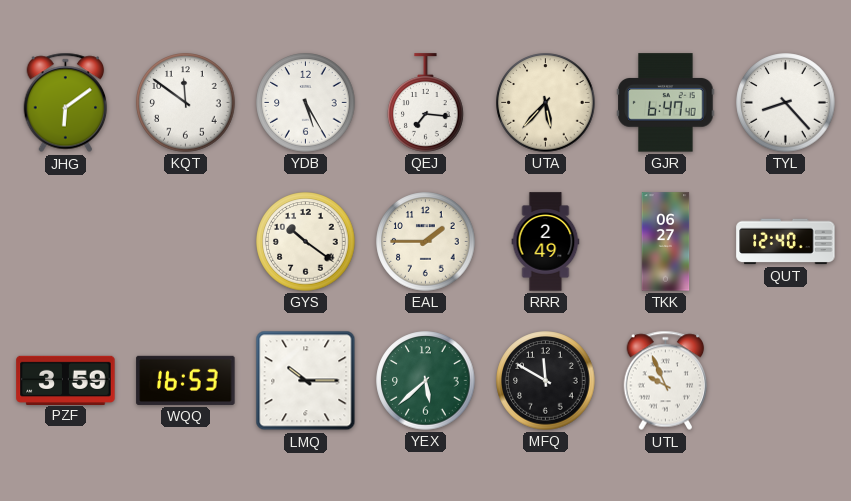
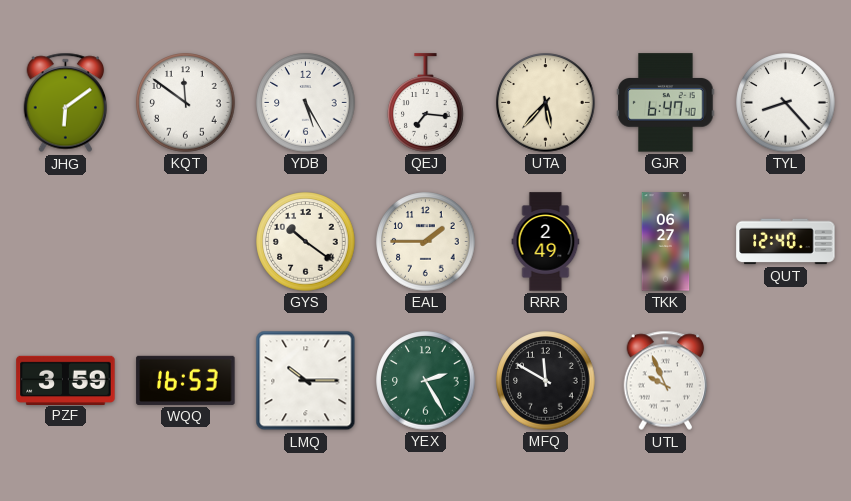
YEX: 5:38 -> 2:25 (426, 381)
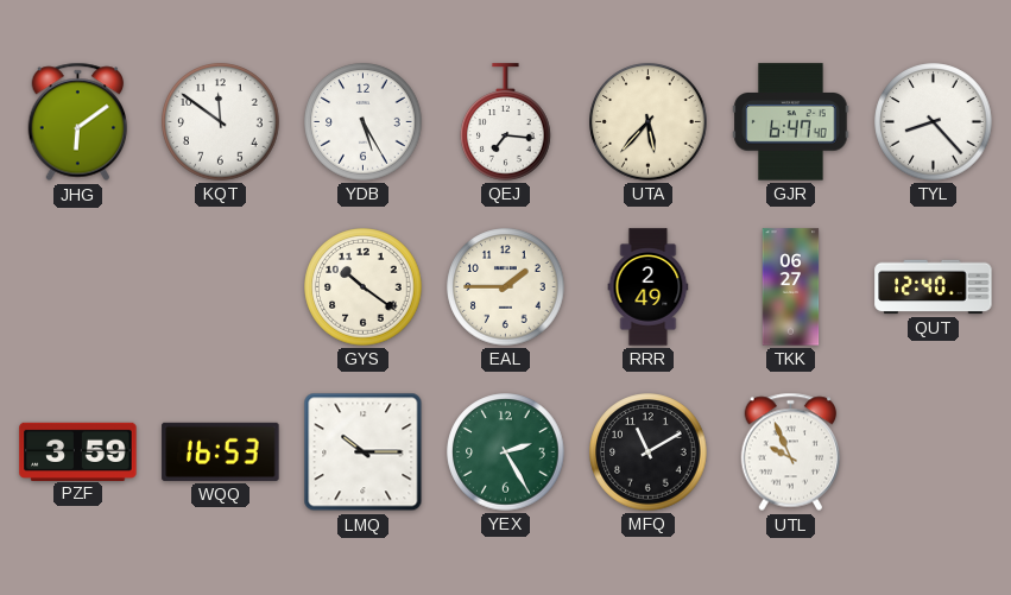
MFQ: 11:50 -> 11:10 (649, 452)
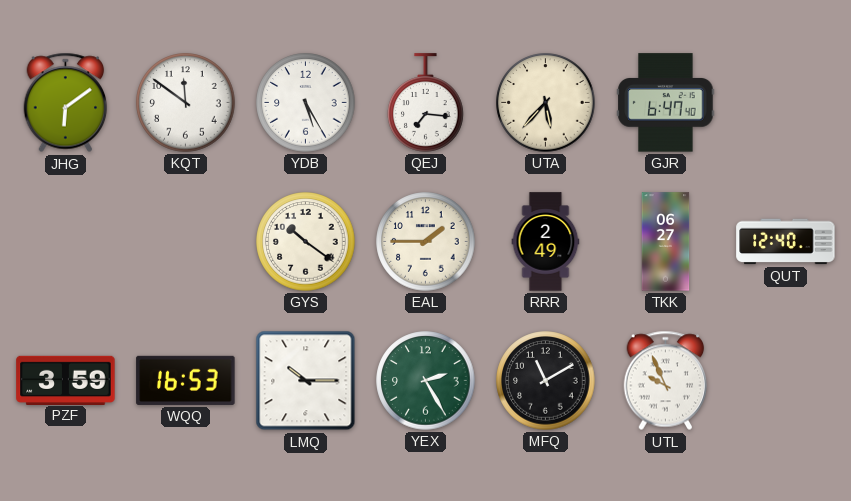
TYL: 8:23 -> none (934, 122)
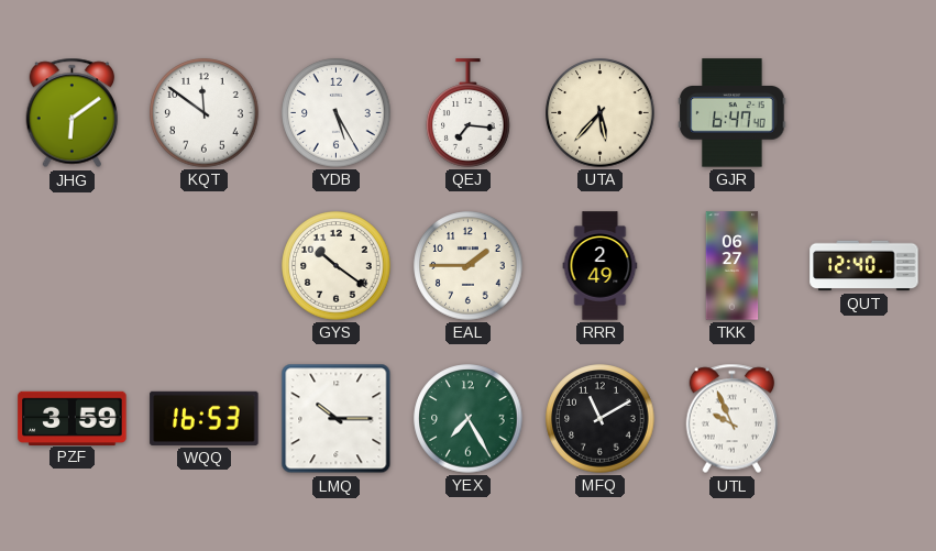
YEX: 2:25 -> 7:25 (469, 419)
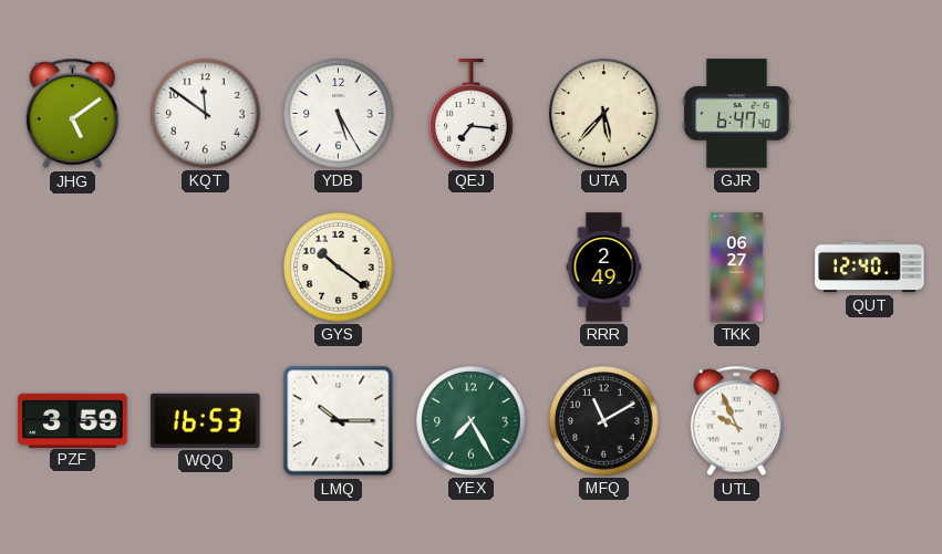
JHG: 6:09 -> 5:09 (73, 114)
EAL: 1:45 -> none (469, 266)
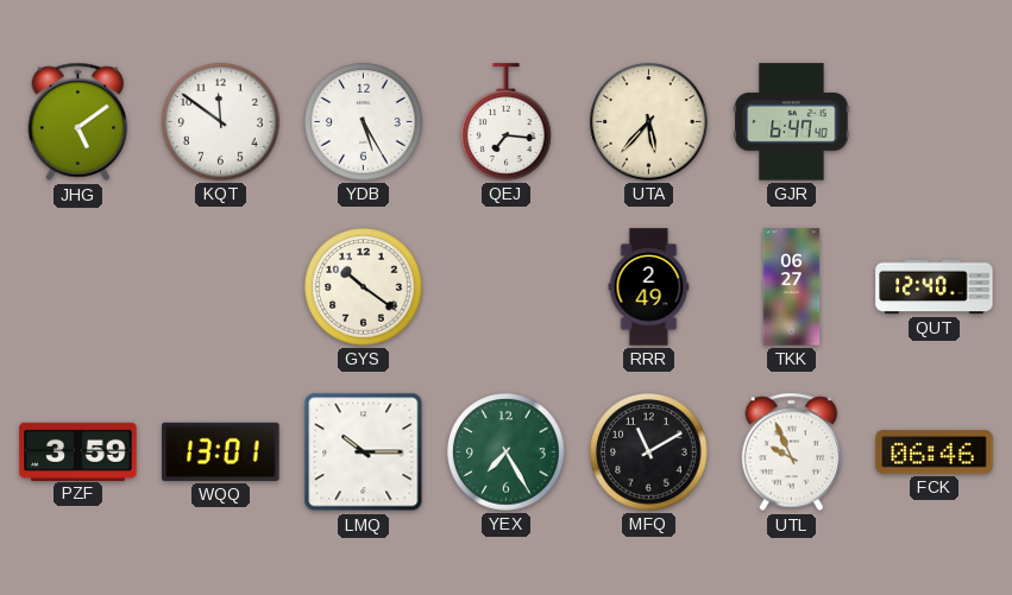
WQQ: 16:53 -> 13:01 (221, 451)
FCK: none -> 06:46 (935, 452)
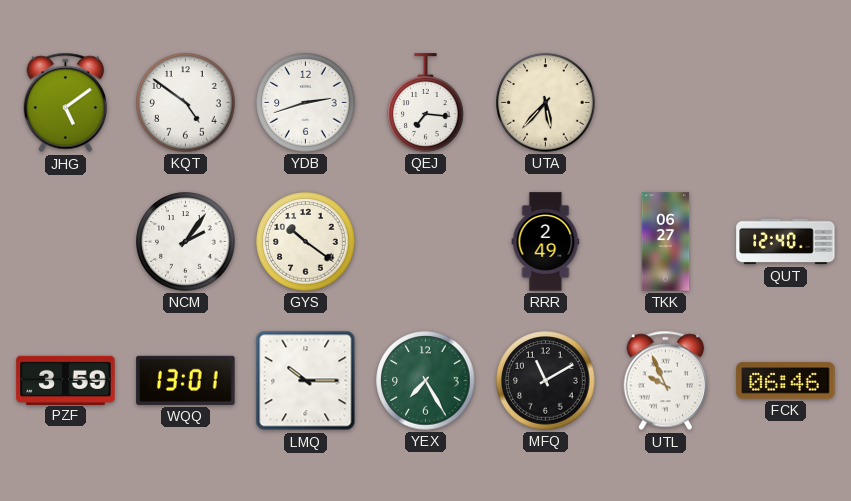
KQT: 11:51 -> 4:51 (186, 103)
YDB: 5:25 -> 2:42 (306, 103)
GJR: 6:47 -> none (792, 122)
NCM: none -> 2:06 (186, 242)
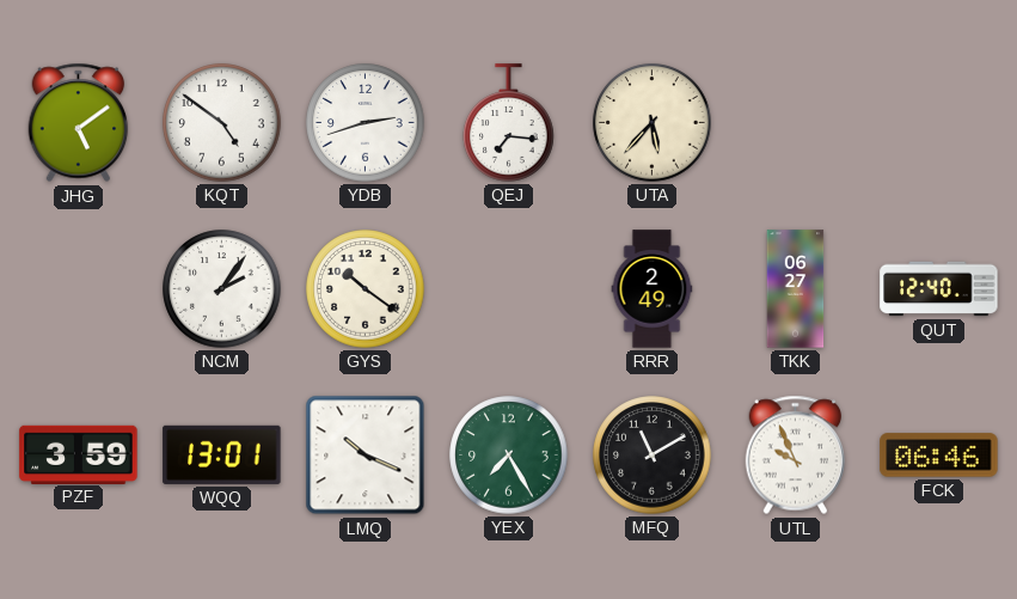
LMQ: 10:15 -> 10:19 (366, 456)
